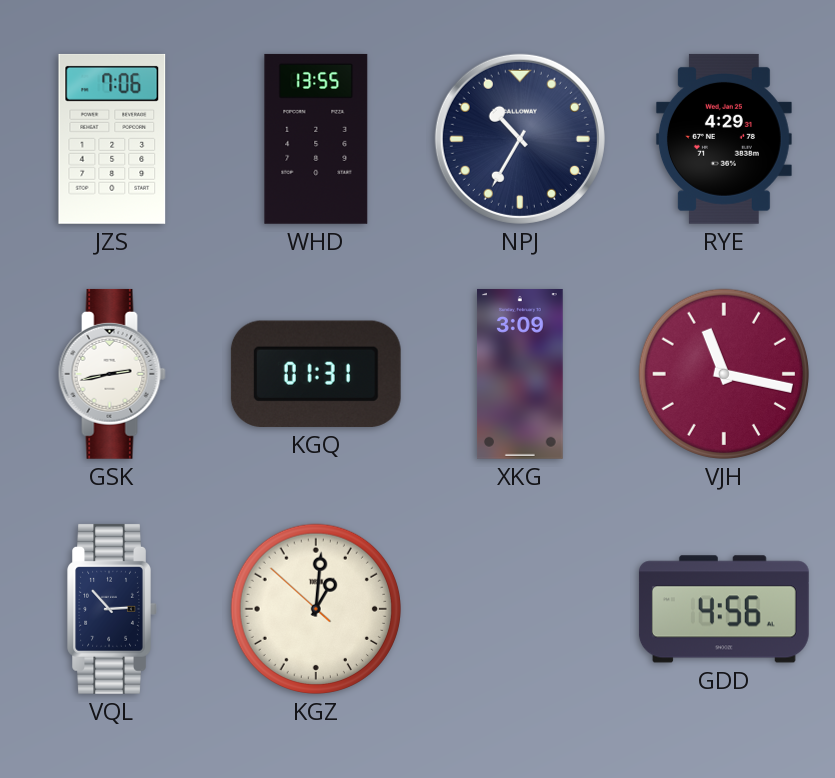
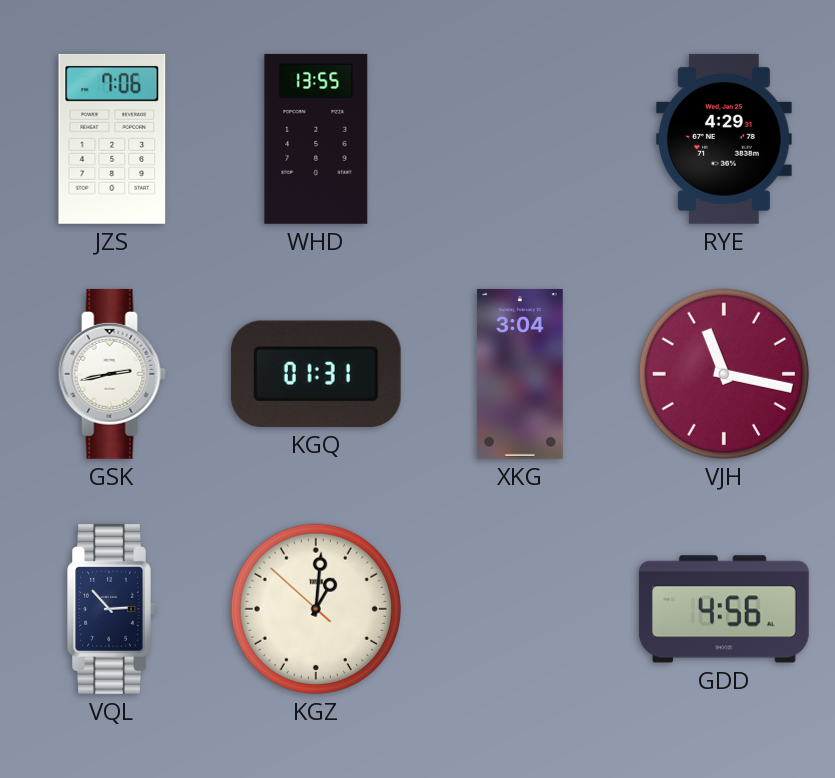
NPJ: 10:35 -> none (520, 139)
XKG: 3:09 -> 3:04 (521, 374)
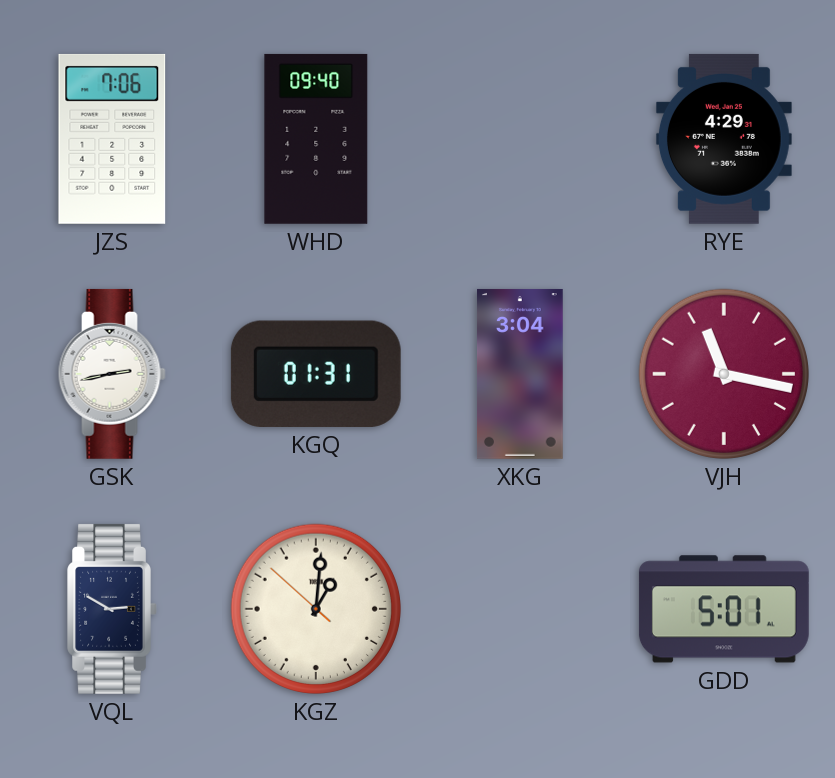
WHD: 13:55 -> 09:40 (316, 139)
VQL: 2:53 -> 2:50 (112, 609)
GDD: 4:56 -> 5:01 (724, 609)
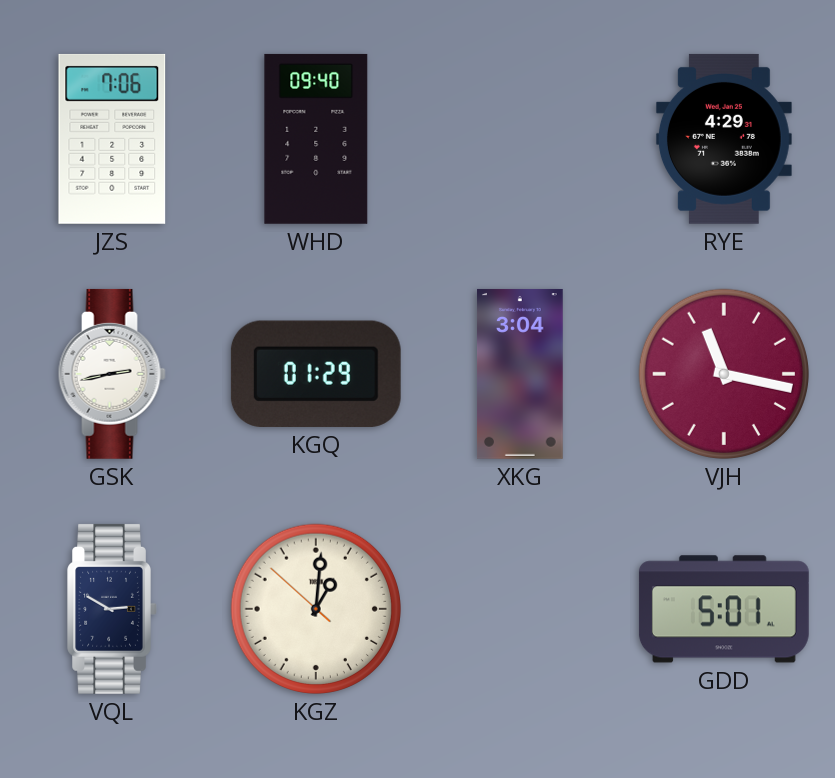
KGQ: 01:31 -> 01:29 (316, 374)
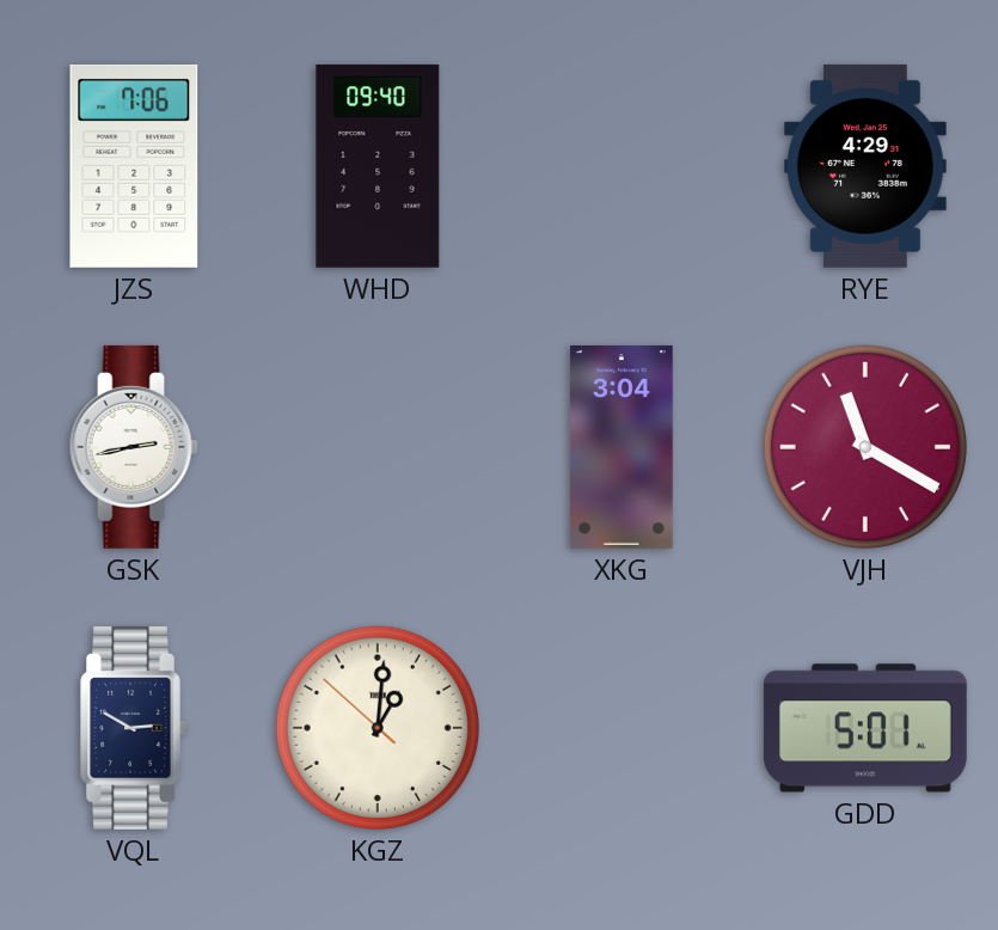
KGQ: 01:29 -> none (316, 374)
VJH: 11:17 -> 11:20 (865, 447)
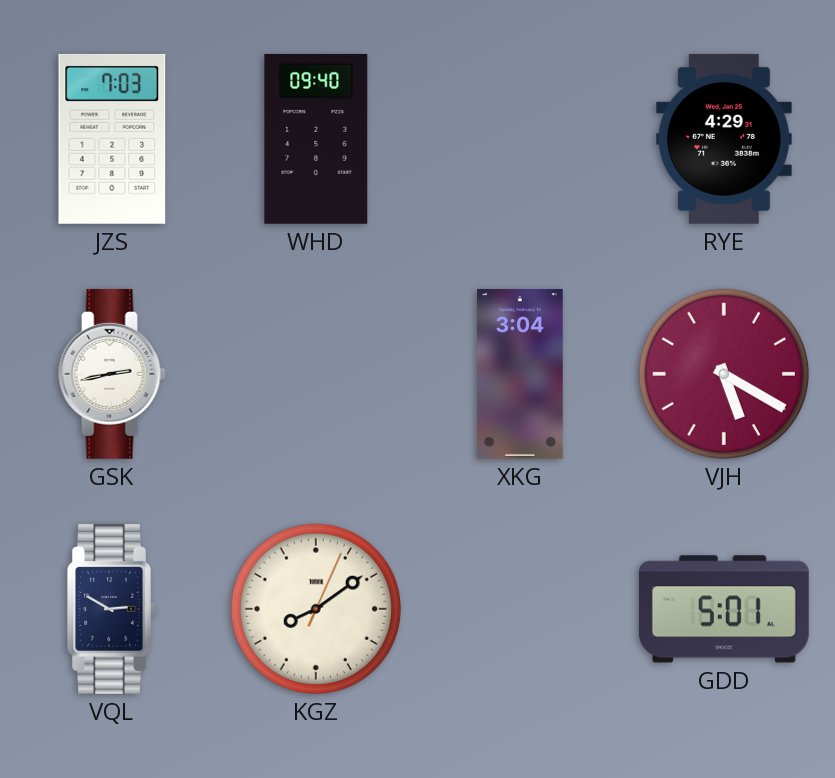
JZS: 7:06 -> 7:03 (112, 139)
VJH: 11:20 -> 5:20 (724, 374)
KGZ: 1:00 -> 8:09 (316, 609)
